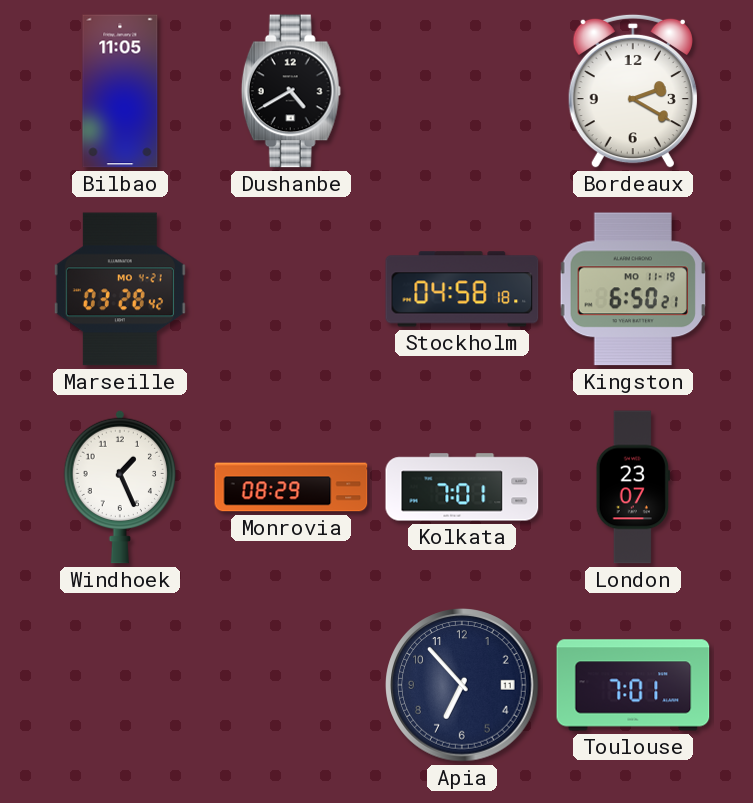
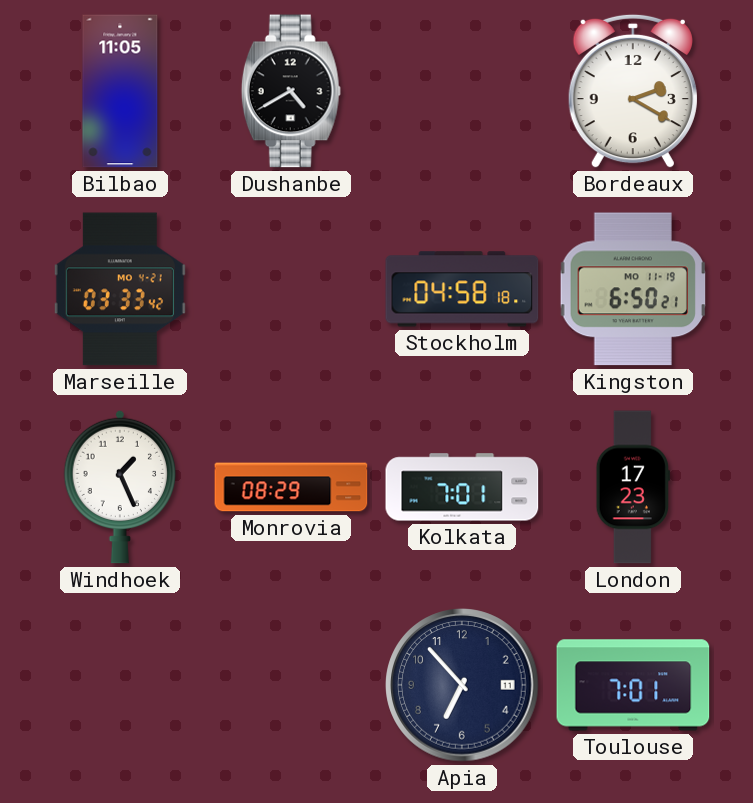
Marseille: 03:28 -> 03:33 (120, 289)
London: 23:07 -> 17:23 (633, 487)
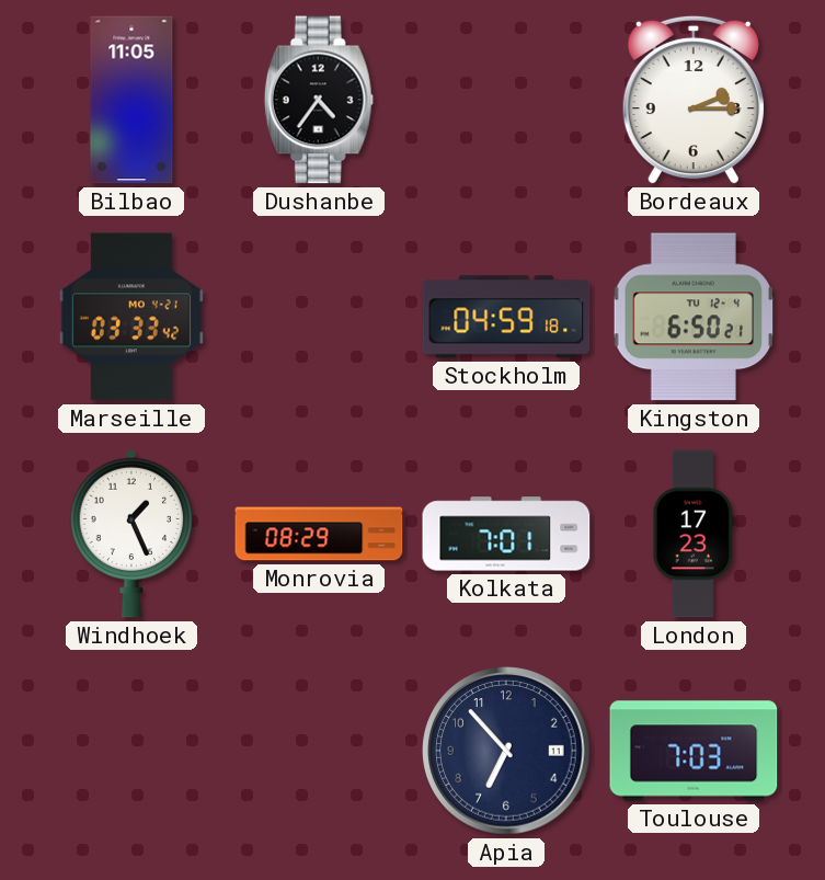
Dushanbe: 4:40 -> 4:36 (319, 100)
Bordeaux: 2:20 -> 2:15 (694, 100)
Stockholm: 04:58 -> 04:59 (506, 317)
Kingston date: MO 11-19 -> TU 12-4 (692, 317)
Toulouse: 7:01 -> 7:03 (694, 751)
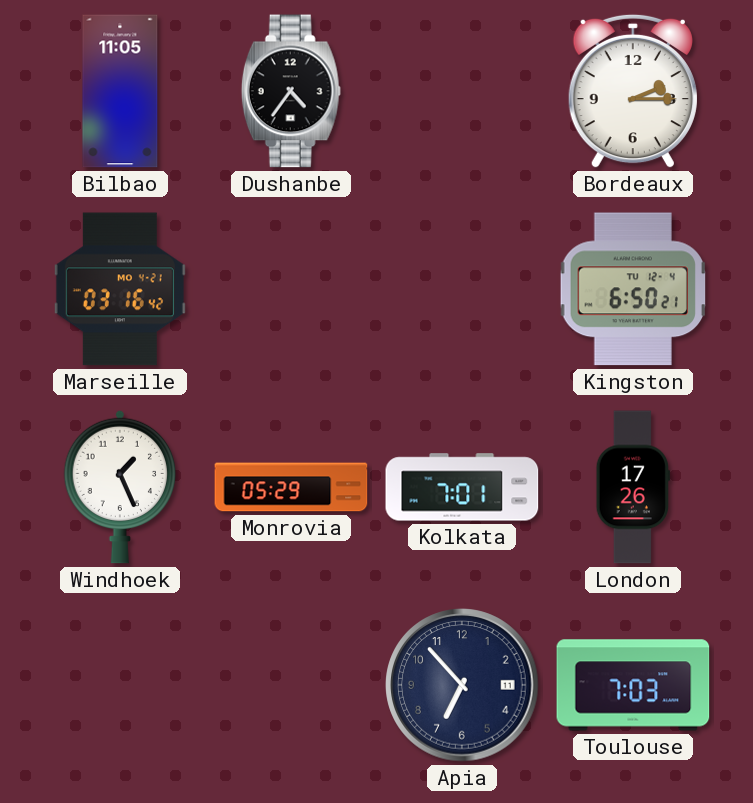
Marseille: 03:33 -> 03:16 (120, 289)
Stockholm: 04:59 -> none (506, 317)
Monrovia: 08:29 -> 05:29 (291, 487)
London: 17:23 -> 17:26 (633, 487)
